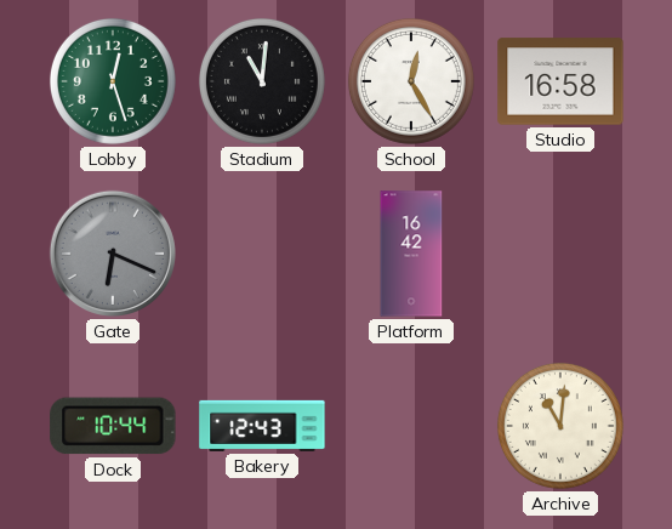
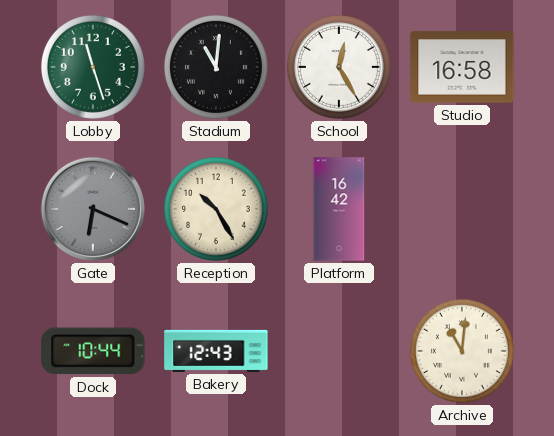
Lobby: 12:27 -> 11:27 (93, 67)
Reception: none -> 10:25 (216, 209)
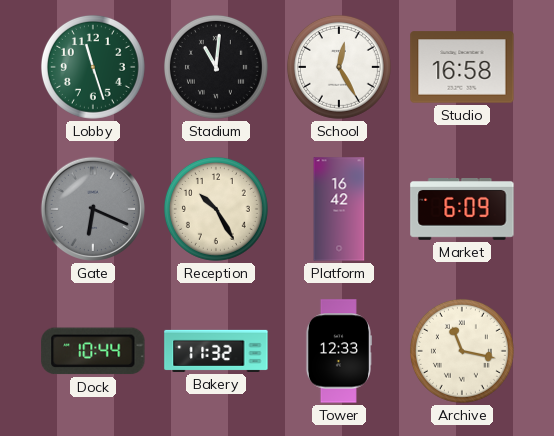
Market: none -> 6:09 (462, 210)
Bakery: 12:43 -> 11:32 (216, 351)
Tower: none -> 12:33 (338, 351)
Archive: 11:01 -> 11:17 (462, 351)
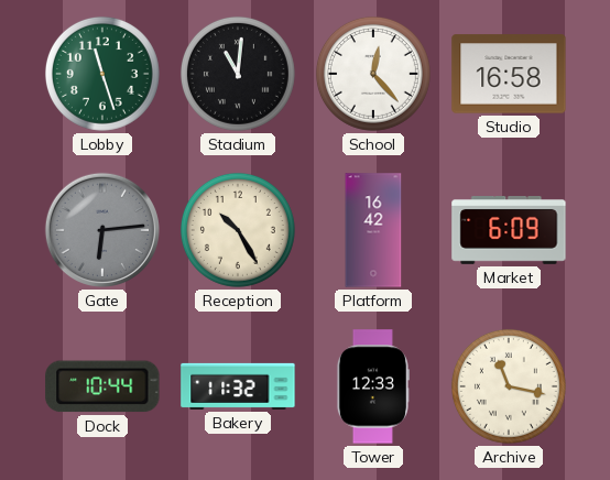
School: 12:25 -> 12:23 (373, 74)
Gate: 6:19 -> 6:14 (102, 230)
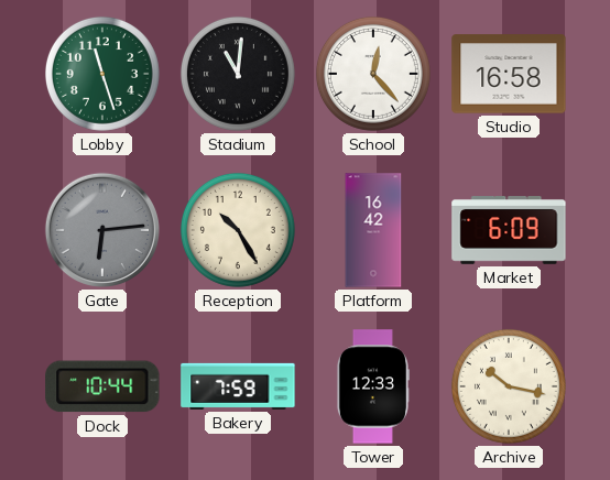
Bakery: 11:32 -> 7:59 (238, 386)
Archive: 11:17 -> 10:17 (509, 386)
